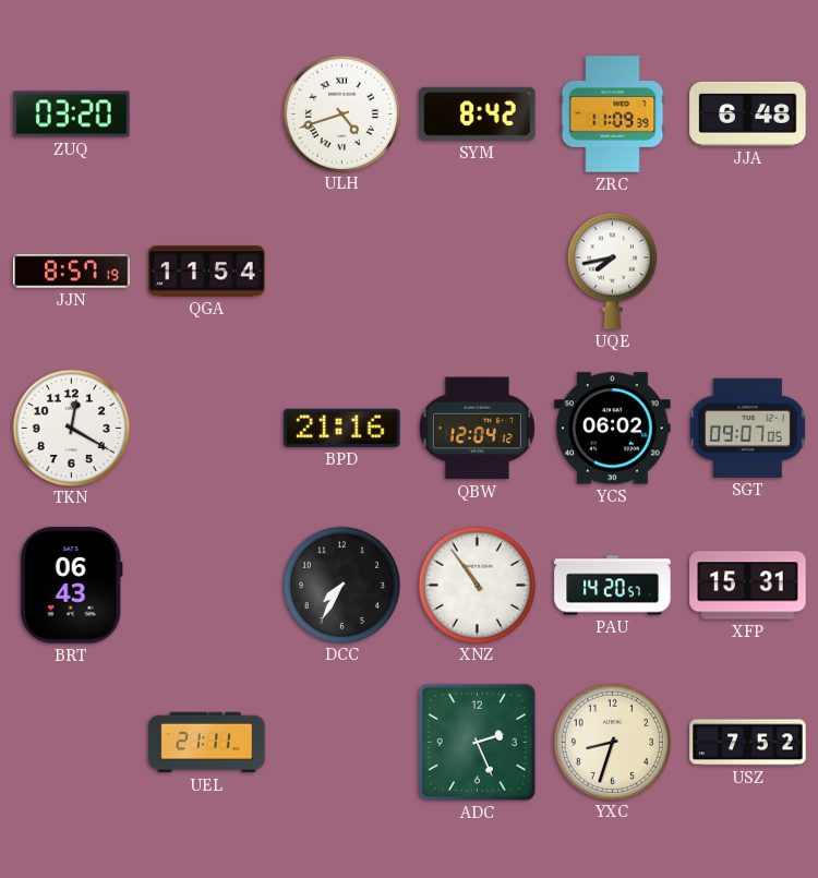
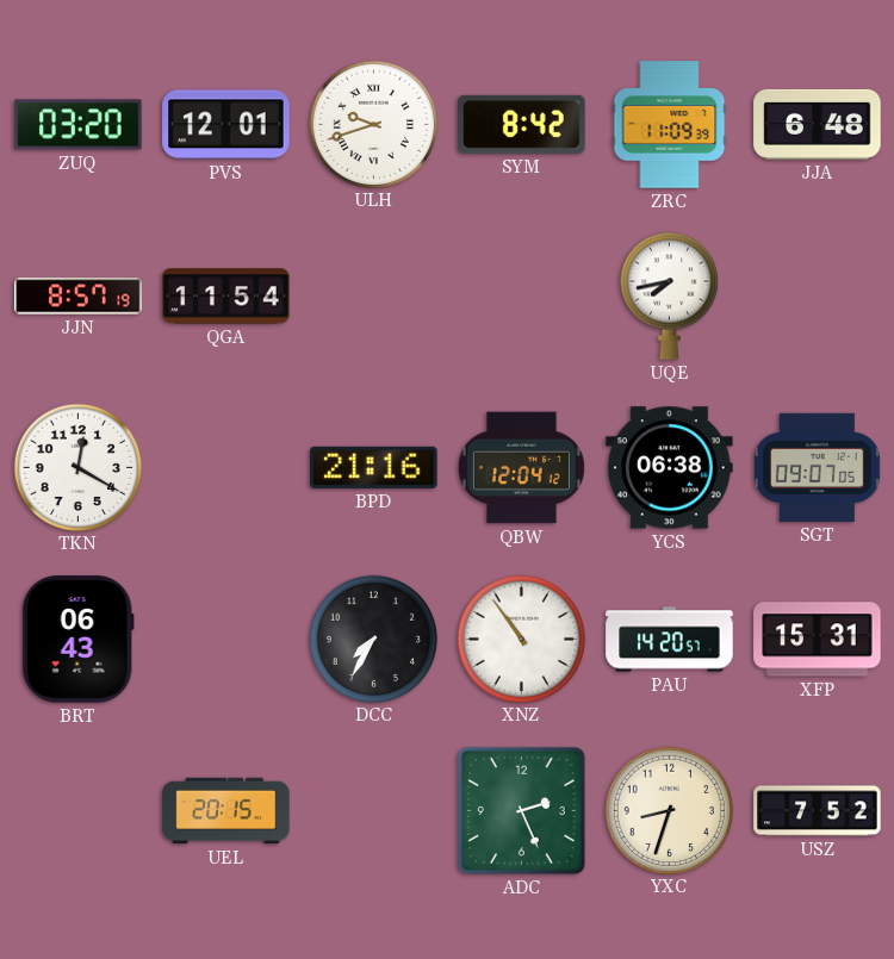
PVS: none -> 12:01 (226, 125)
ULH: 4:42 -> 9:42 (373, 124)
YCS: 06:02 -> 06:38 (670, 468)
UEL: 21:11 -> 20:15 (226, 811)
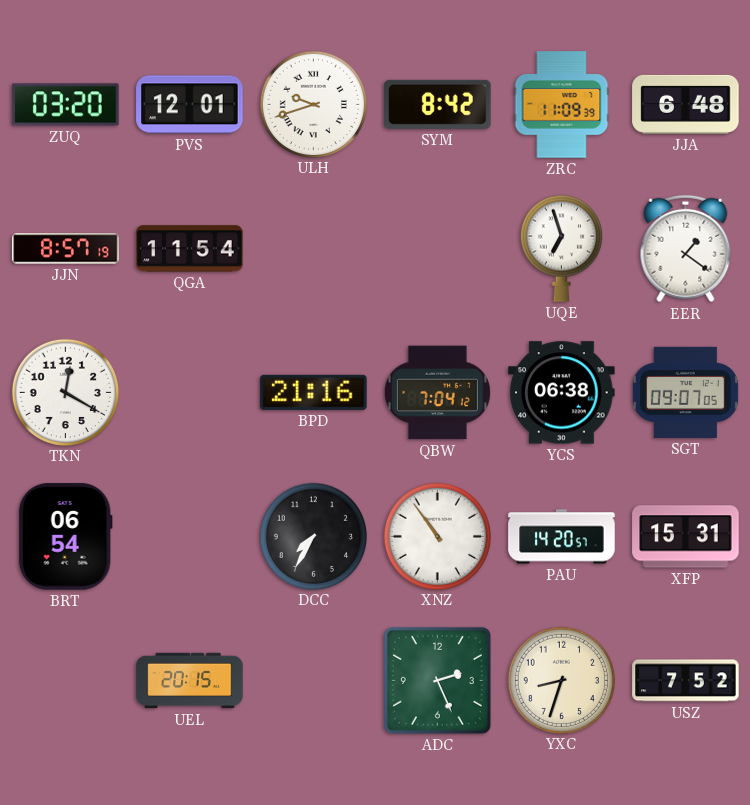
UQE: 7:43 -> 6:57 (561, 248)
EER: none -> 1:21 (686, 249)
QBW: 12:04 -> 7:04 (437, 393)
BRT: 06:43 -> 06:54 (65, 537)
